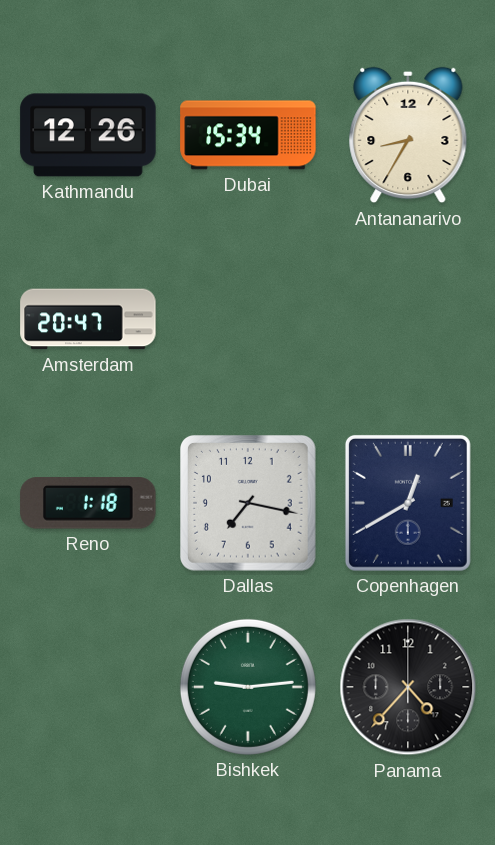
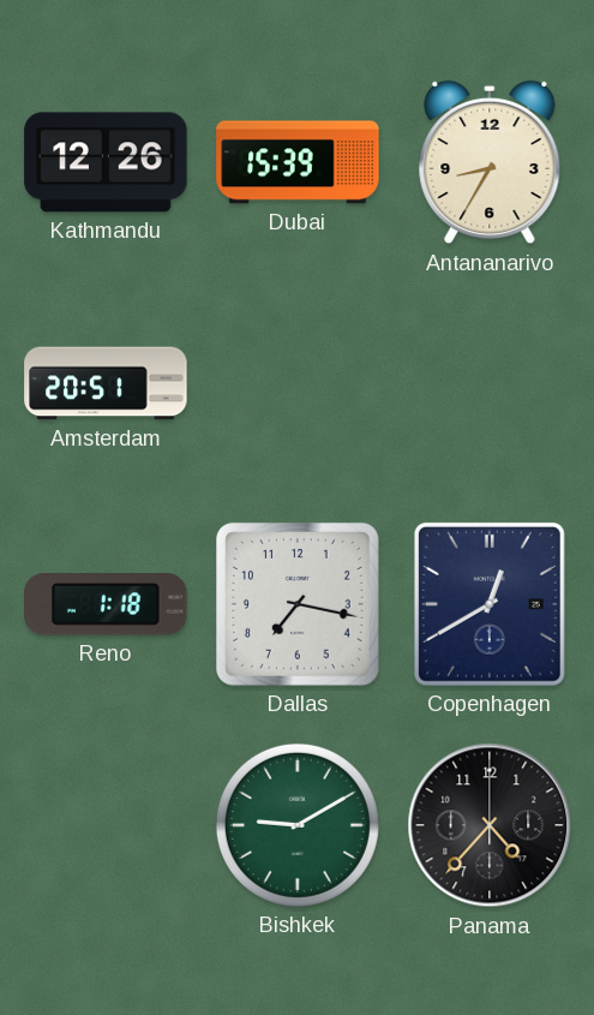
Dubai: 15:34 -> 15:39 (298, 162)
Amsterdam: 20:47 -> 20:51 (106, 383)
Bishkek: 9:14 -> 9:10 (298, 825)
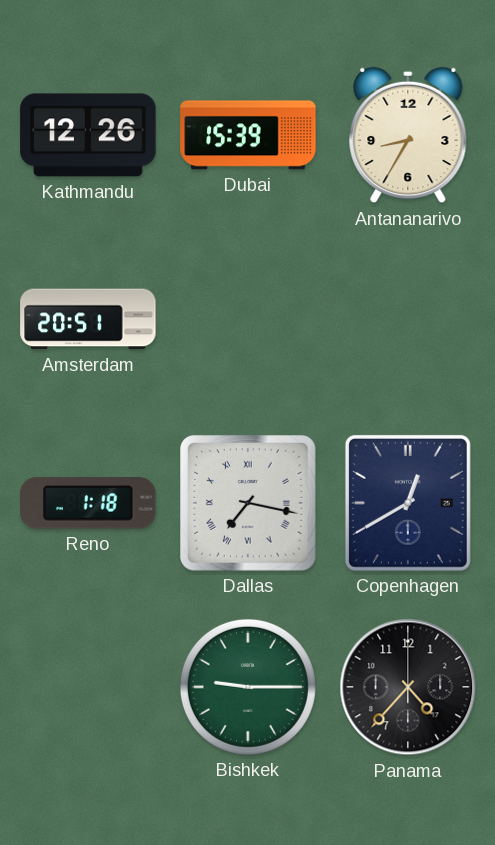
Dallas numerals: Arabic -> Roman (249, 504)
Bishkek: 9:10 -> 9:15 (248, 687)
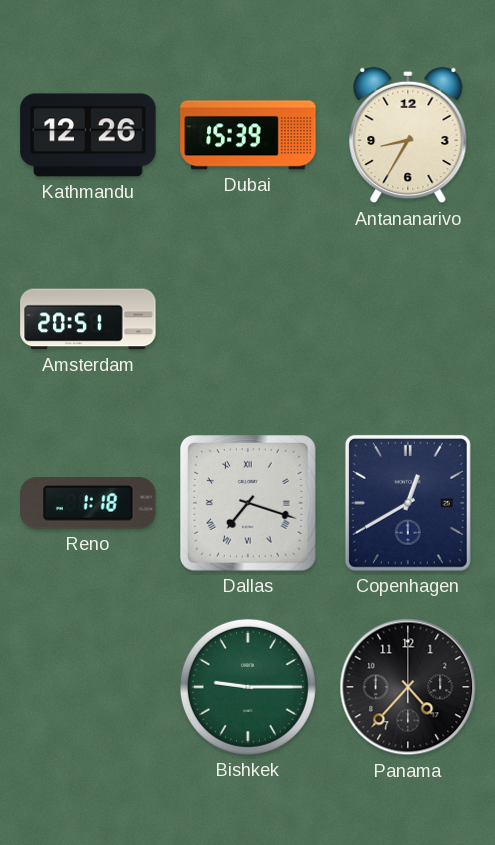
Dallas: 7:17 -> 7:18 (249, 504)
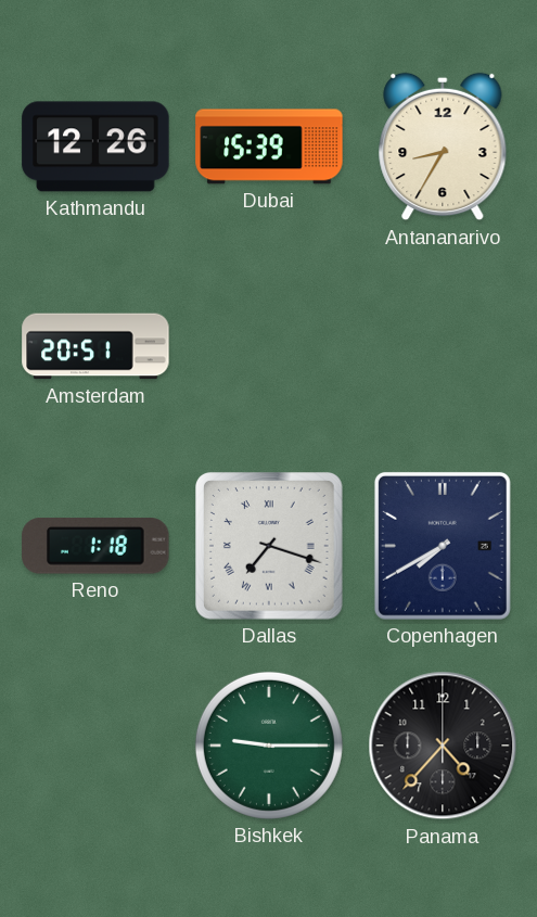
Copenhagen: 12:40 -> 7:40 (443, 546)
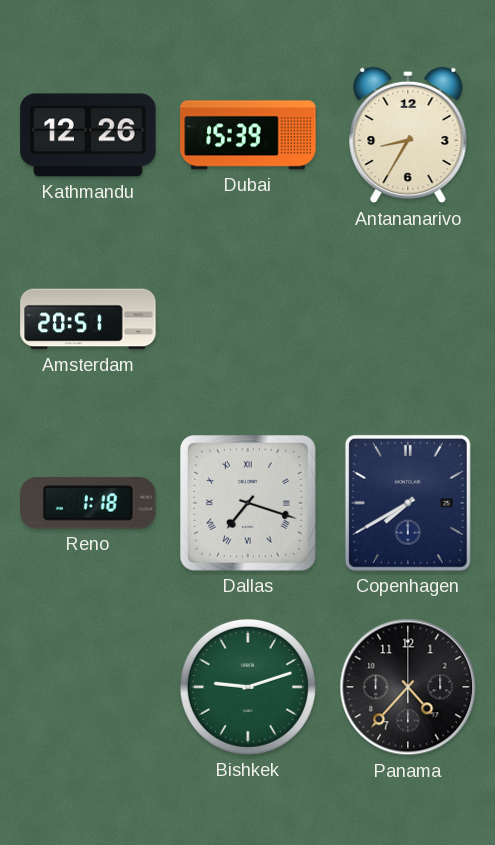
Bishkek: 9:15 -> 9:12 (248, 687)
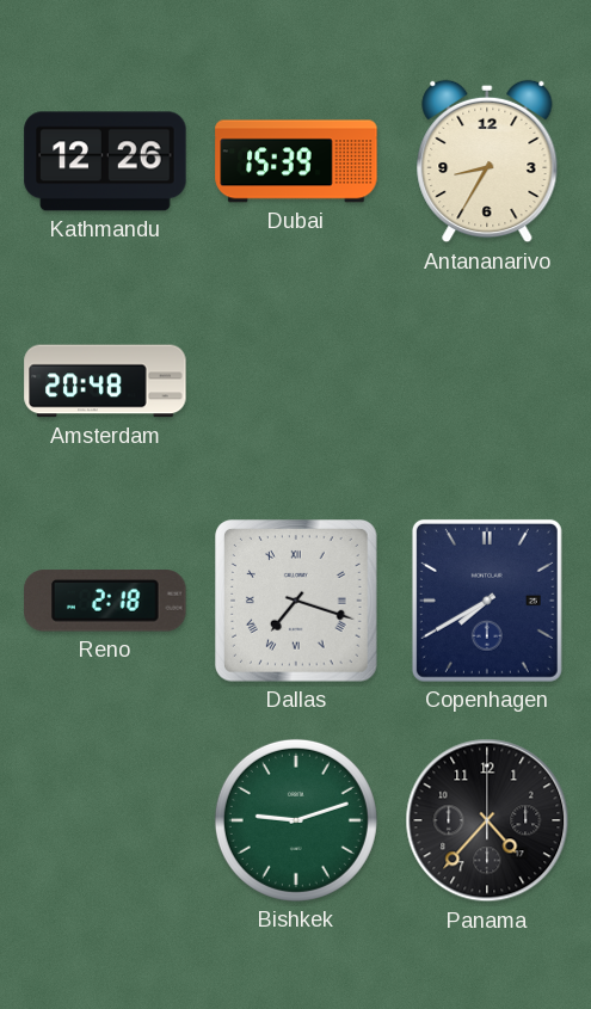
Amsterdam: 20:51 -> 20:48 (105, 381)
Reno: 1:18 -> 2:18 (105, 601)
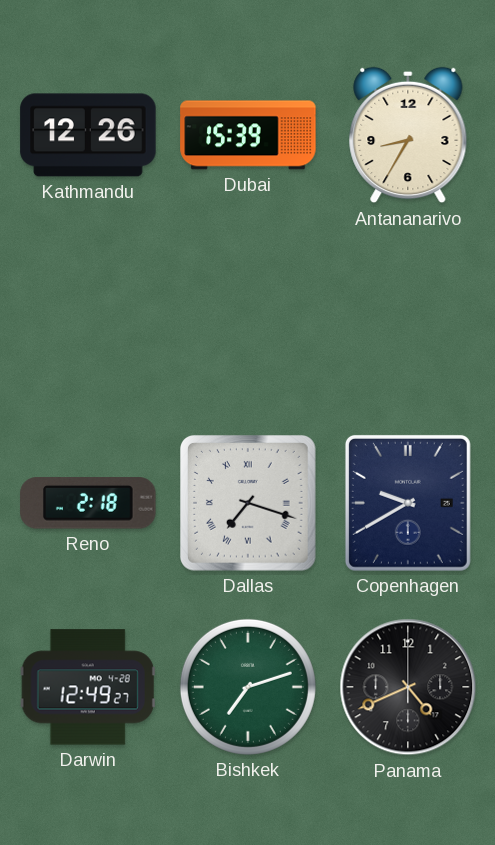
Amsterdam: 20:48 -> none (105, 381)
Copenhagen: 7:40 -> 9:40 (408, 503)
Darwin: none -> 12:49 (88, 687)
Bishkek: 9:12 -> 7:12 (248, 687)
Panama: 4:37 -> 4:41 (408, 687)
